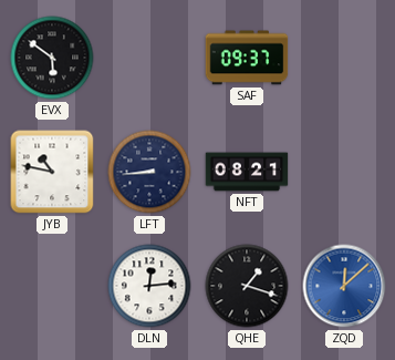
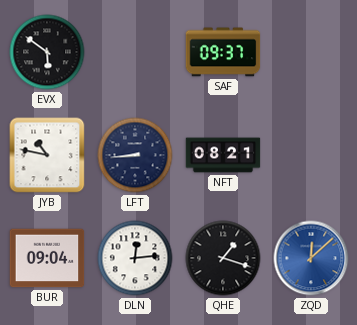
BUR: none -> 09:04 (47, 258)
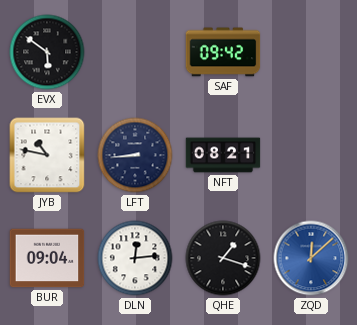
SAF: 09:37 -> 09:42 (223, 52)
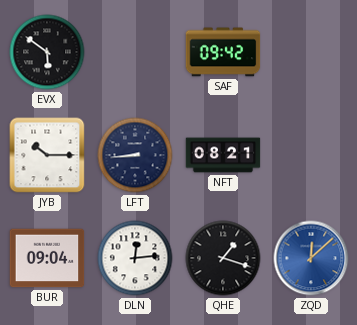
JYB: 10:47 -> 10:15 (47, 155)
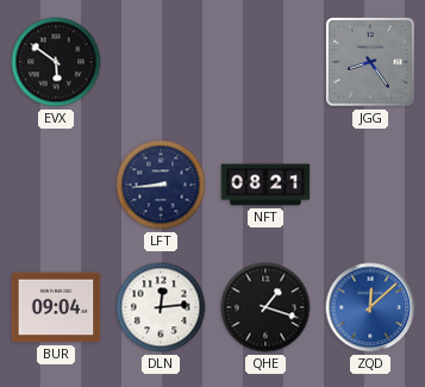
SAF: 09:42 -> none (223, 52)
JGG: none -> 8:24 (371, 63)
JYB: 10:15 -> none (47, 155)
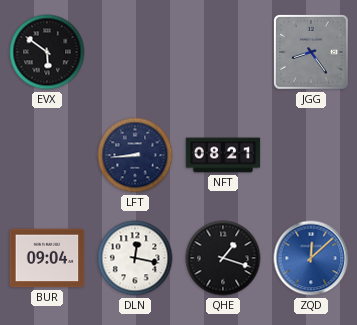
DLN: 12:14 -> 12:17 (135, 258)
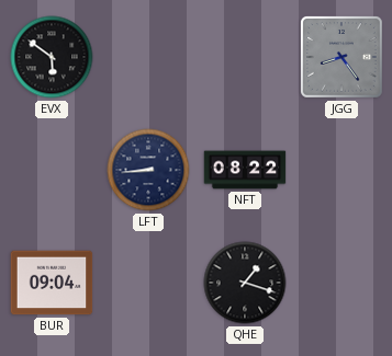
NFT: 08:21 -> 08:22 (245, 170)
DLN: 12:17 -> none (135, 258)
ZQD: 12:08 -> none (311, 258)
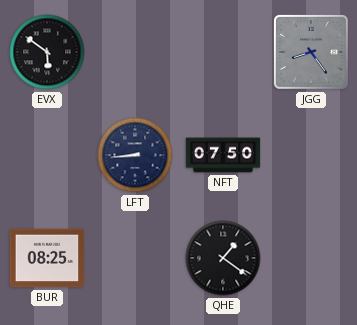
NFT: 08:22 -> 07:50 (223, 155)
BUR: 09:04 -> 08:25 (47, 258)
QHE: 1:18 -> 1:21 (223, 258)
